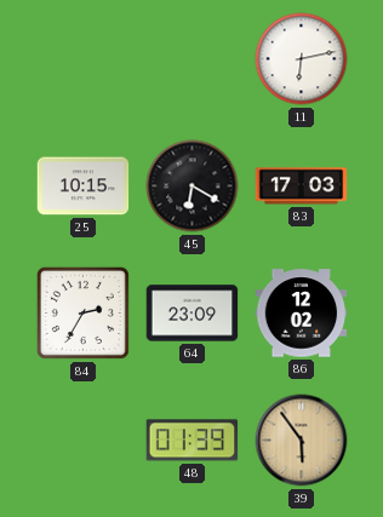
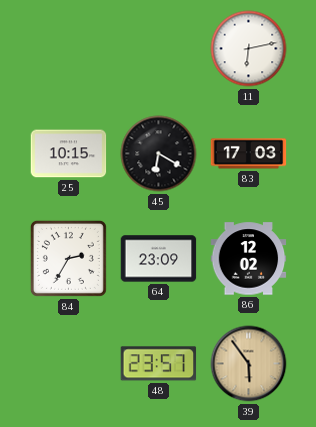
48: 01:39 -> 23:57 (159, 364)
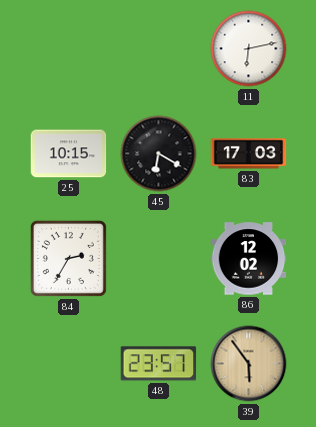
64: 23:09 -> none (159, 259)
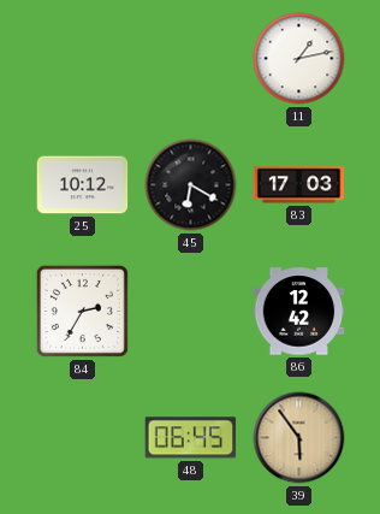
11: 6:13 -> 1:13 (299, 59)
25: 10:15 -> 10:12 (83, 185)
86: 12:02 -> 12:42 (299, 312)
48: 23:57 -> 06:45 (191, 438)
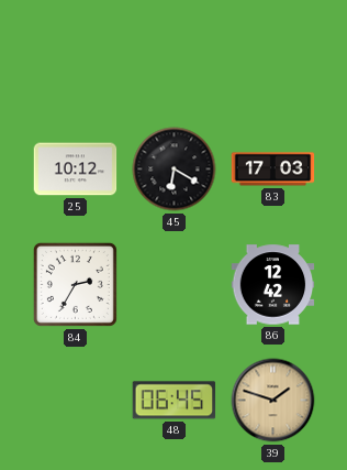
11: 1:13 -> none (299, 59)
39: 5:54 -> 1:48 (273, 401)
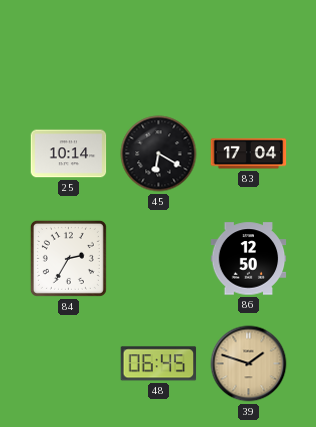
25: 10:12 -> 10:14 (69, 154)
83: 17:03 -> 17:04 (249, 154)
86: 12:42 -> 12:50 (249, 259)
